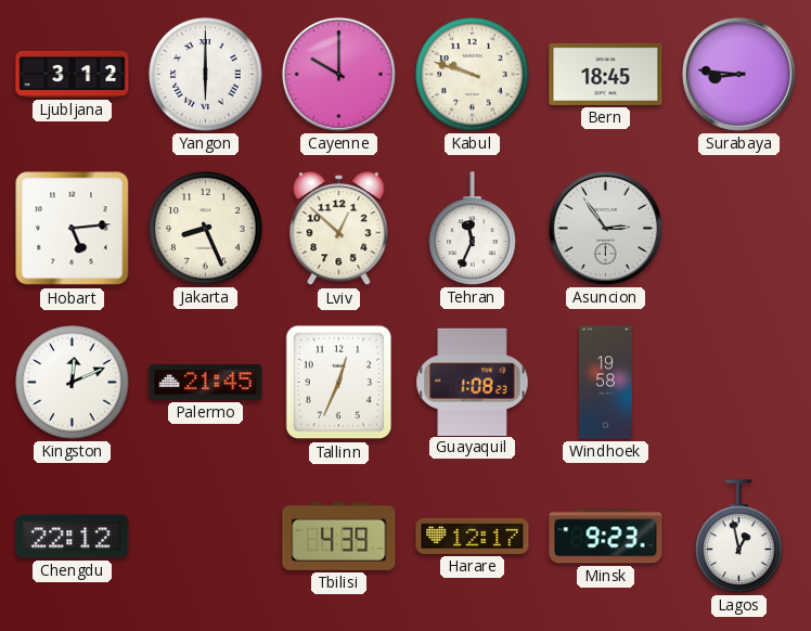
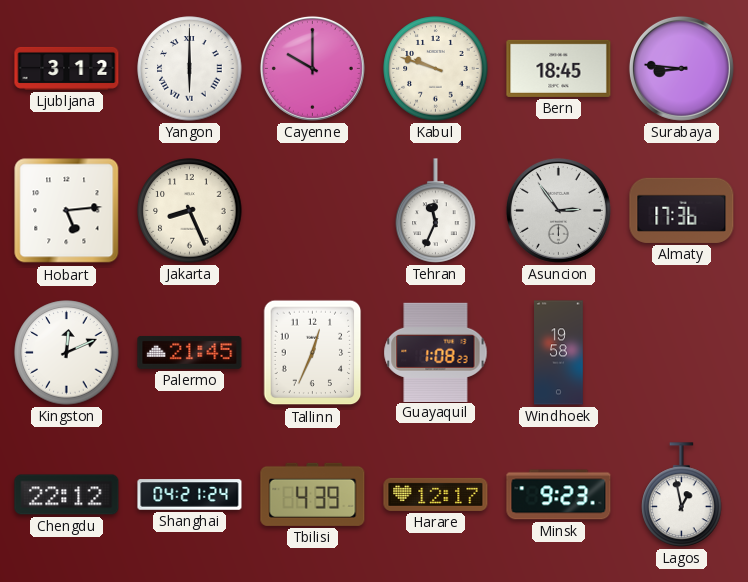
Lviv: 12:52 -> none (339, 229)
Almaty: none -> 17:36 (682, 210)
Shanghai: none -> 04:21 (190, 495)
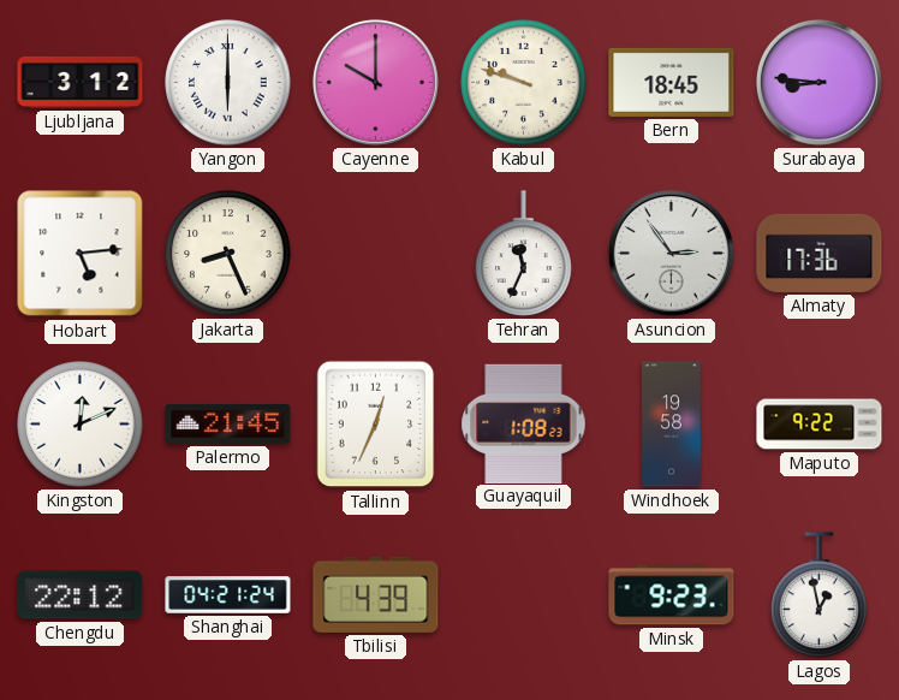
Maputo: none -> 9:22 (820, 425)
Harare: 12:17 -> none (436, 494)
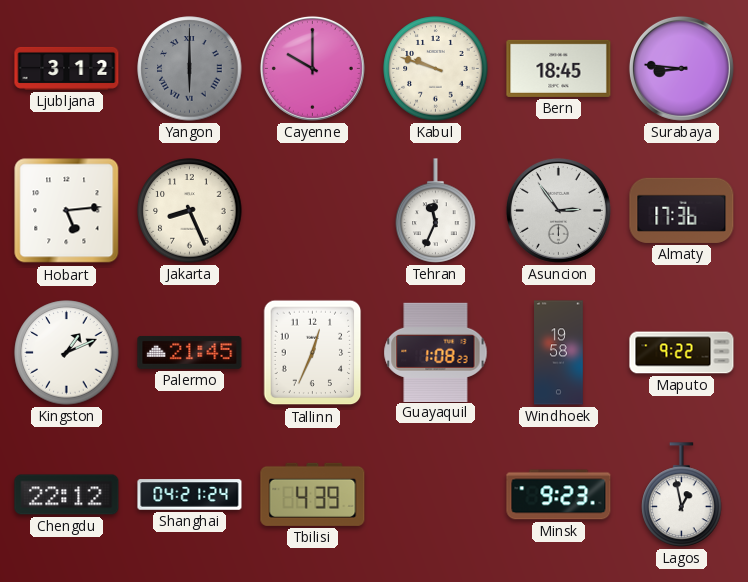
Yangon dial: white -> grey (190, 69)
Kingston: 12:11 -> 1:11 (67, 353)
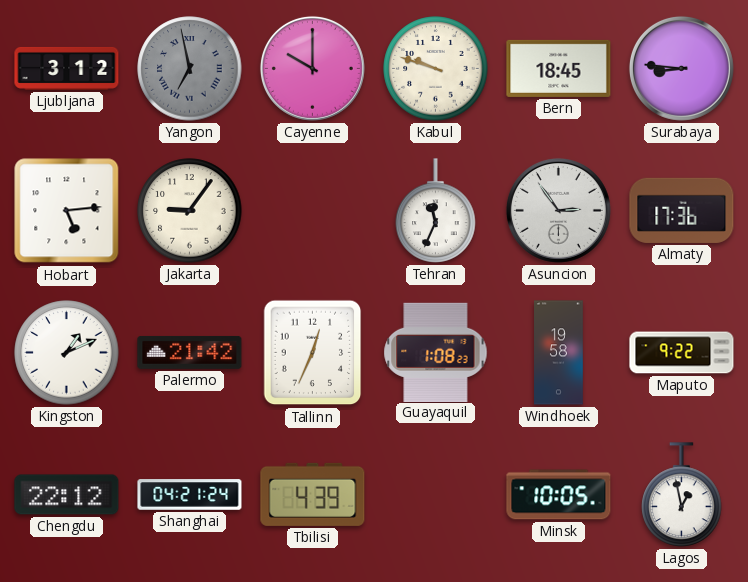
Yangon: 6:00 -> 6:58 (190, 69)
Jakarta: 8:26 -> 9:06 (190, 211)
Palermo: 21:45 -> 21:42 (190, 352)
Minsk: 9:23 -> 10:05 (559, 495)
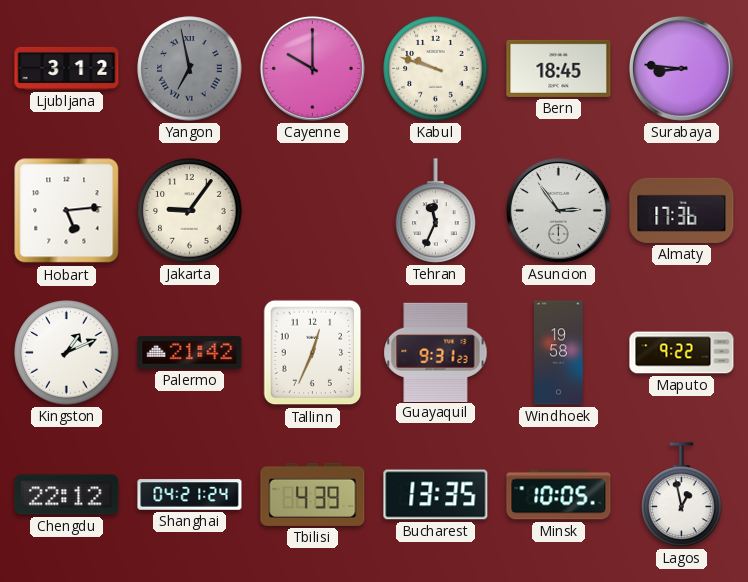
Guayaquil: 1:08 -> 9:31 (436, 352)
Bucharest: none -> 13:35 (436, 495)
